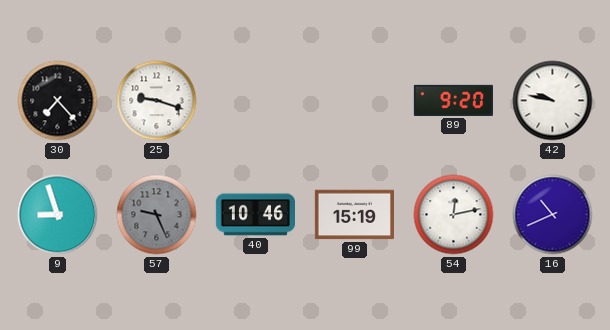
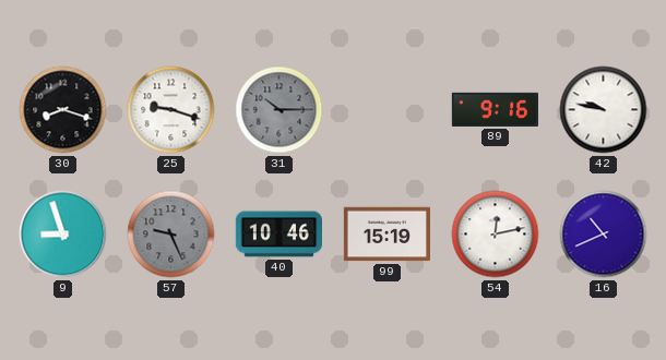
30: 7:23 -> 8:18 (63, 110)
31: none -> 10:15 (280, 110)
89: 9:20 -> 9:16 (495, 109)
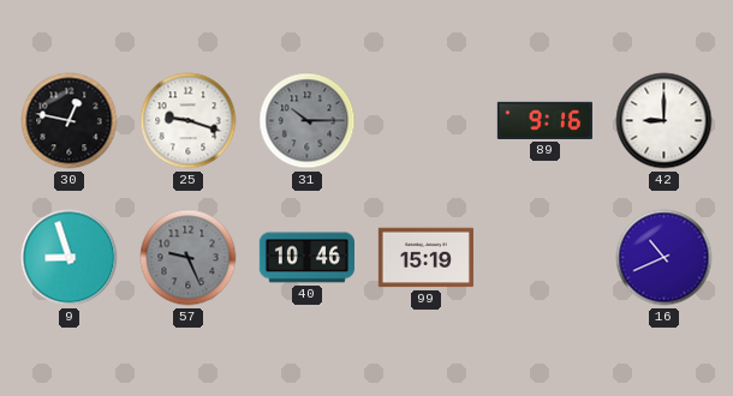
30: 8:18 -> 12:47 (70, 121)
42: 9:47 -> 9:00 (665, 121)
54: 12:13 -> none (496, 235)
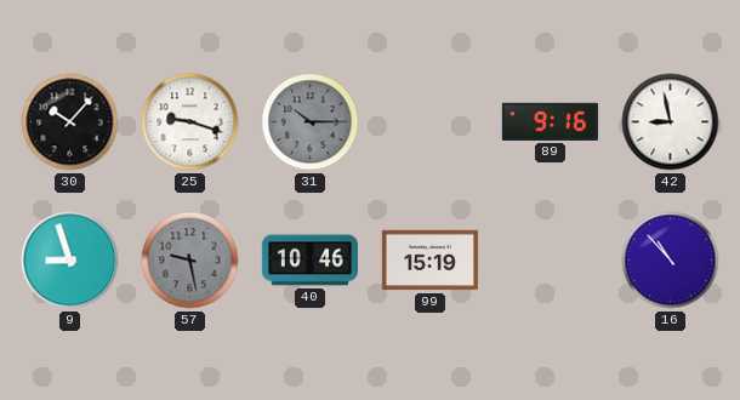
30: 12:47 -> 10:07 (70, 122)
42: 9:00 -> 8:58 (671, 122)
57: 9:26 -> 9:28 (190, 261)
16: 10:41 -> 10:53 (671, 261)
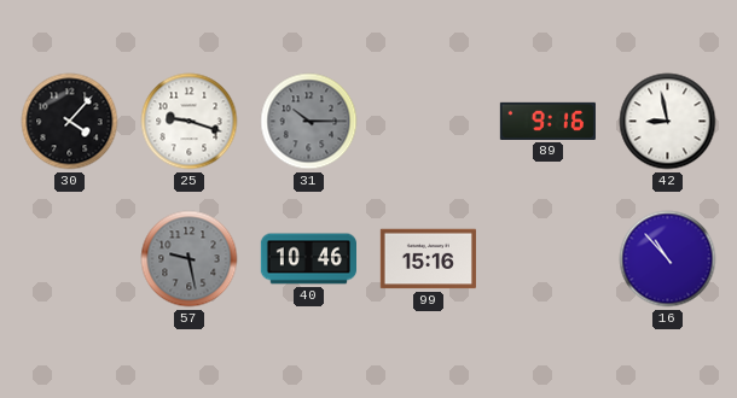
30: 10:07 -> 4:07 (70, 122)
9: 8:57 -> none (70, 261)
99: 15:19 -> 15:16 (428, 259)
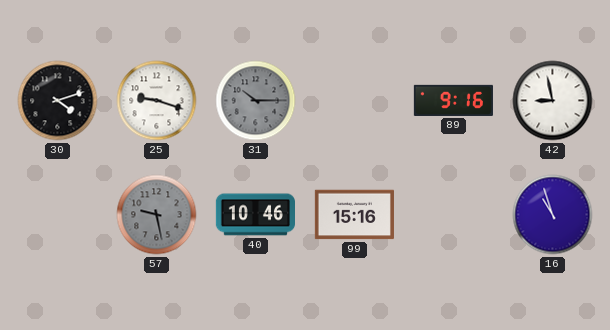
30: 4:07 -> 4:12 (58, 101)
16: 10:53 -> 10:57 (553, 215)
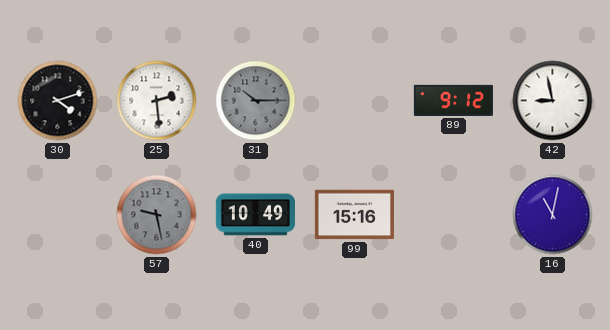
25: 9:18 -> 2:29 (157, 101)
89: 9:16 -> 9:12 (453, 100)
40: 10:46 -> 10:49 (255, 215)
16: 10:57 -> 11:02 (553, 215)
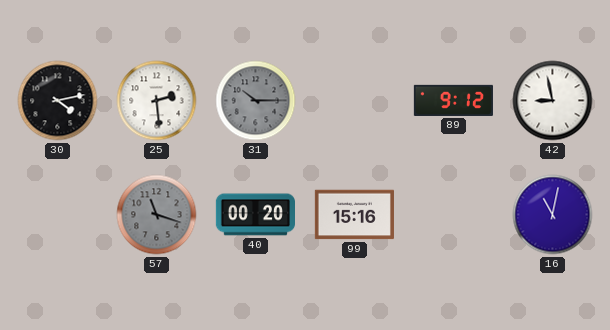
30: 4:12 -> 4:13 (58, 101)
57: 9:28 -> 11:18 (157, 215)
40: 10:49 -> 00:20 (255, 215)
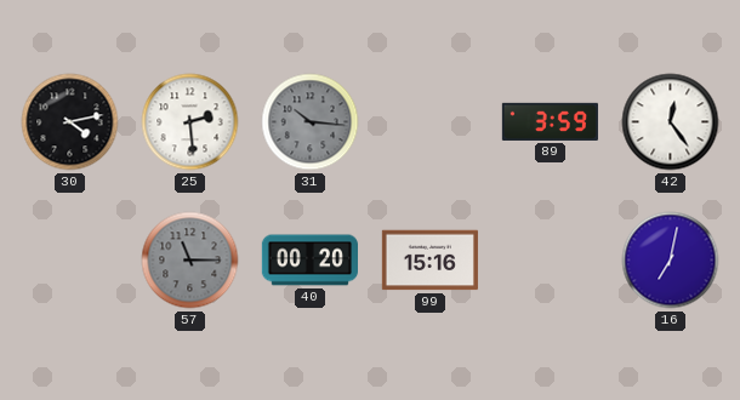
31: 10:15 -> 10:16 (311, 122)
89: 9:12 -> 3:59 (550, 121)
42: 8:58 -> 12:24 (671, 122)
57: 11:18 -> 11:15 (190, 261)
16: 11:02 -> 7:02 (671, 261)
